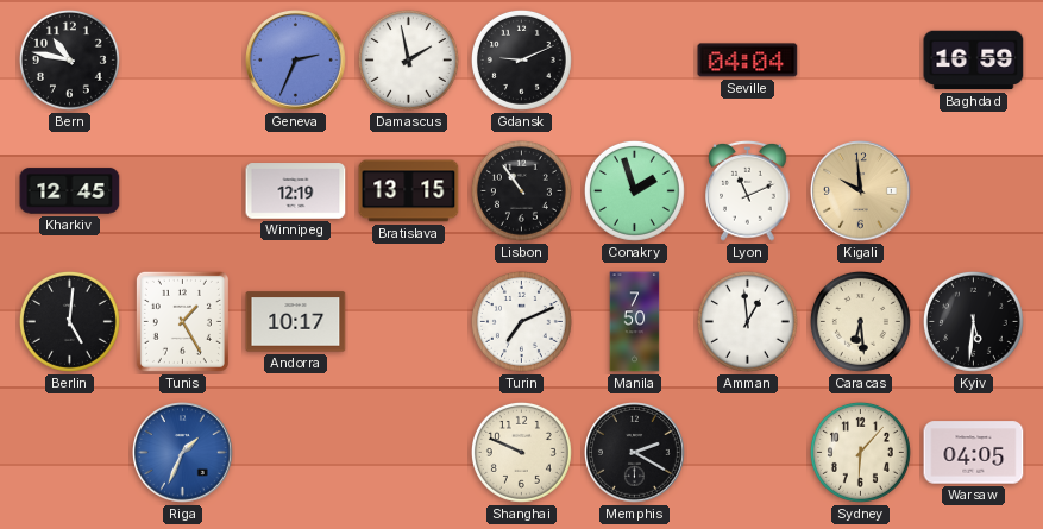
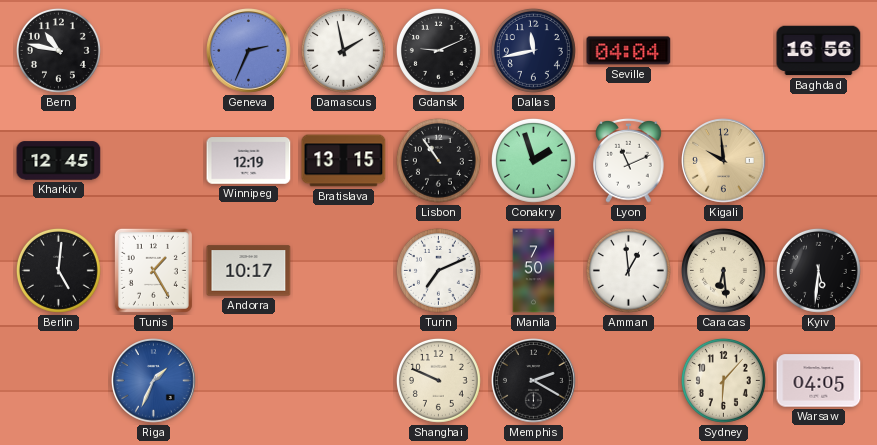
Dallas: none -> 11:43 (533, 50)
Baghdad: 16:59 -> 16:56 (819, 51)
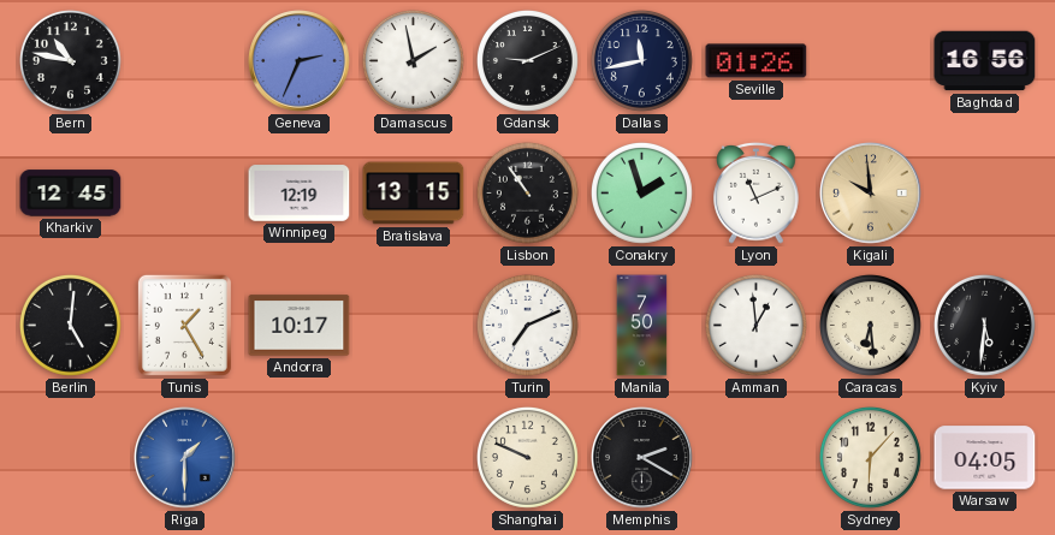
Seville: 04:04 -> 01:26 (757, 61)
Riga: 1:34 -> 1:30 (185, 458)
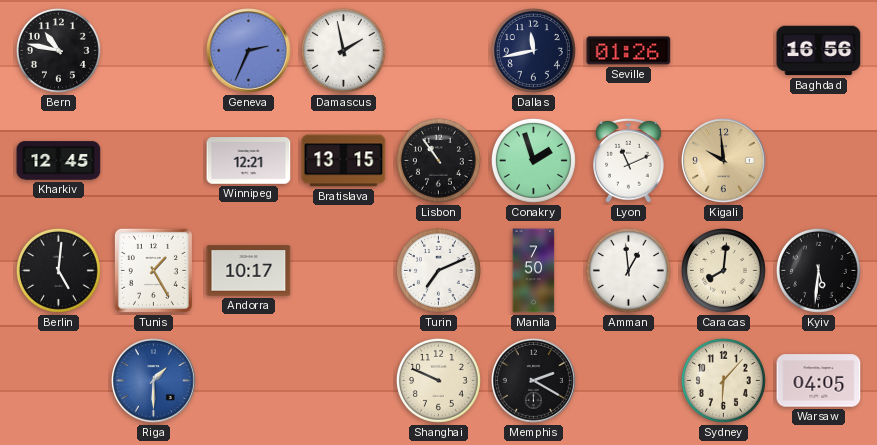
Gdansk: 9:11 -> none (527, 60)
Winnipeg: 12:19 -> 12:21 (249, 161)
Caracas: 6:29 -> 8:01 (723, 270)
